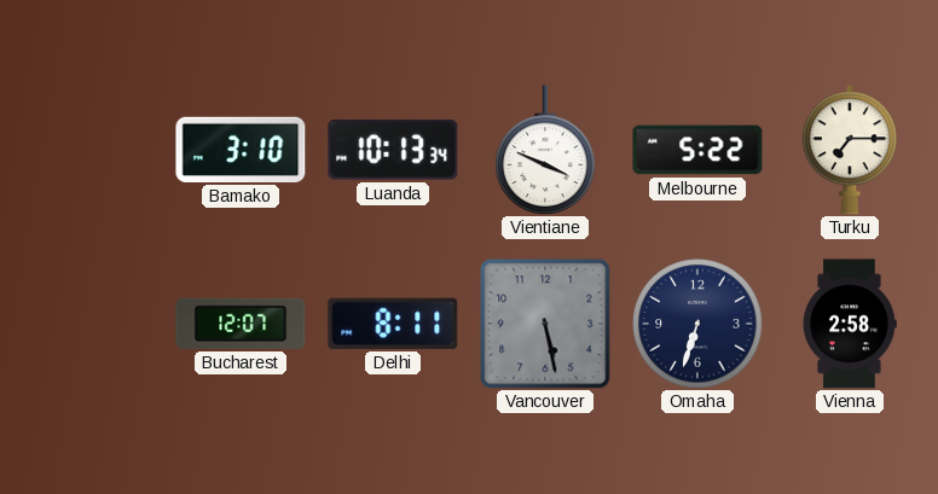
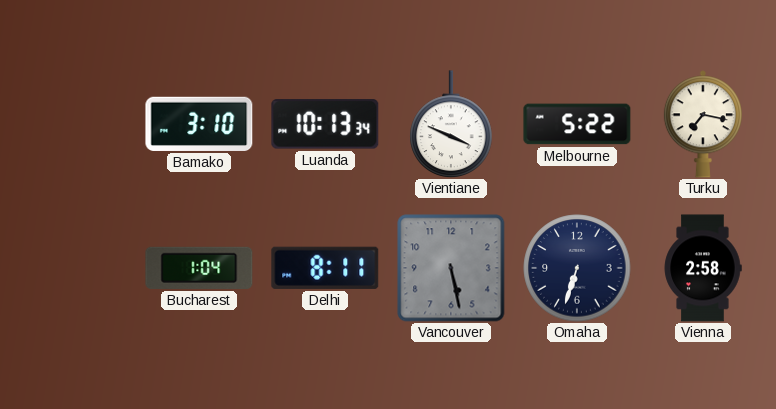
Turku: 7:15 -> 7:17 (703, 124)
Bucharest: 12:07 -> 1:04 (199, 268)
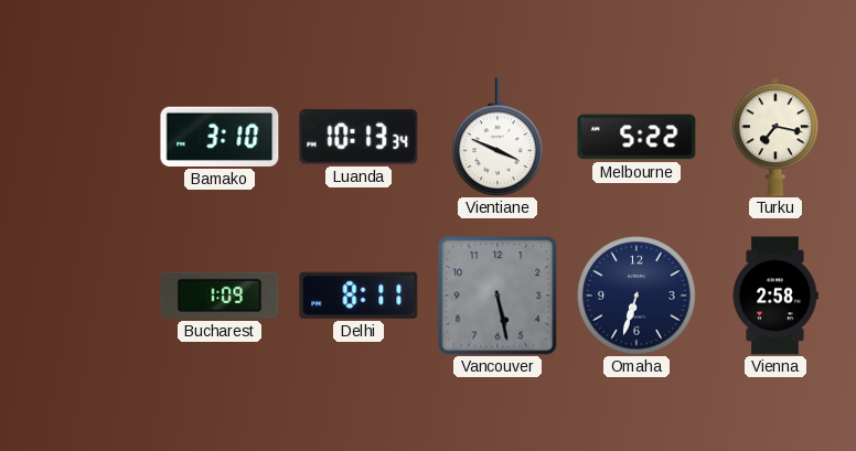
Bucharest: 1:04 -> 1:09 (220, 296)
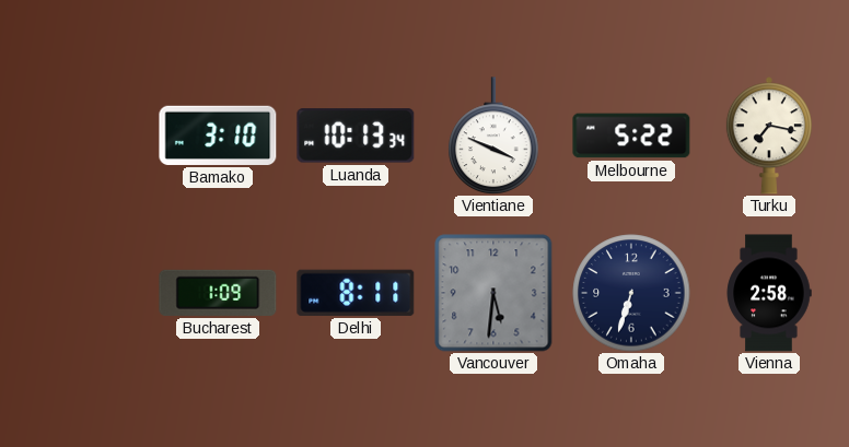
Vancouver: 5:28 -> 5:31 (493, 293)
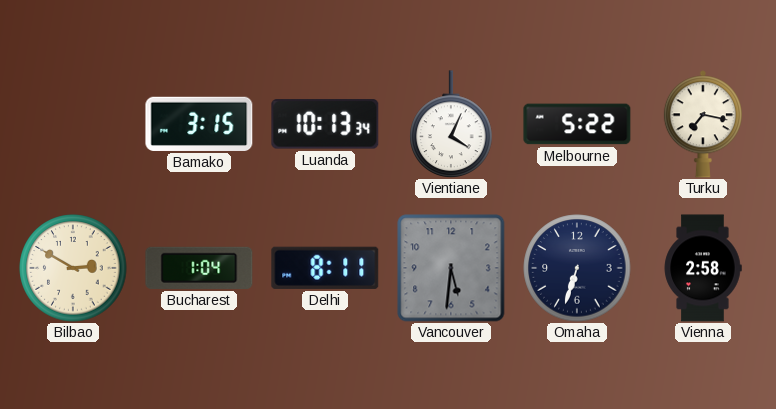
Bamako: 3:10 -> 3:15 (199, 124)
Vientiane: 3:49 -> 4:04 (451, 124)
Bilbao: none -> 2:50 (73, 268)
Bucharest: 1:09 -> 1:04 (199, 268)
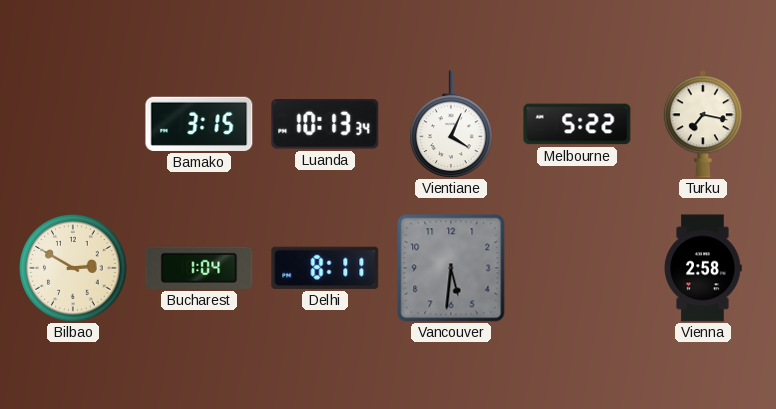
Omaha: 6:33 -> none (577, 268)
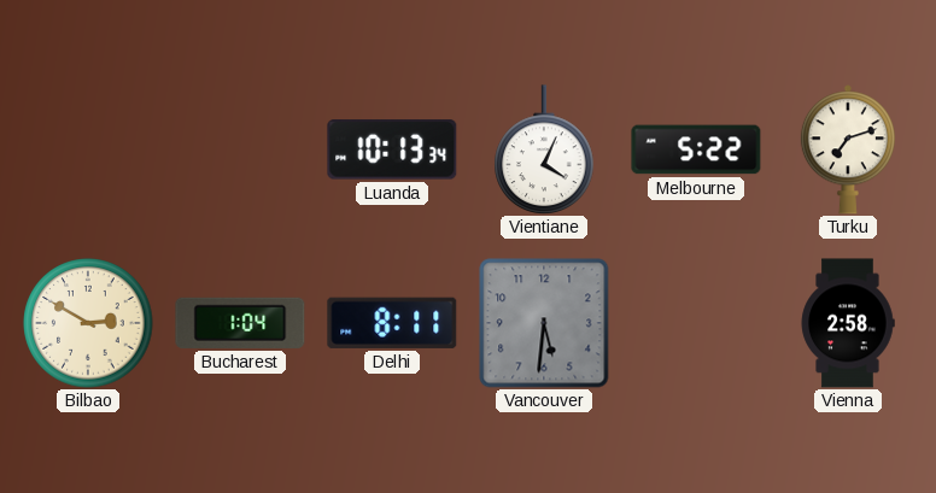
Bamako: 3:15 -> none (199, 124)
Turku: 7:17 -> 7:12 (848, 149)
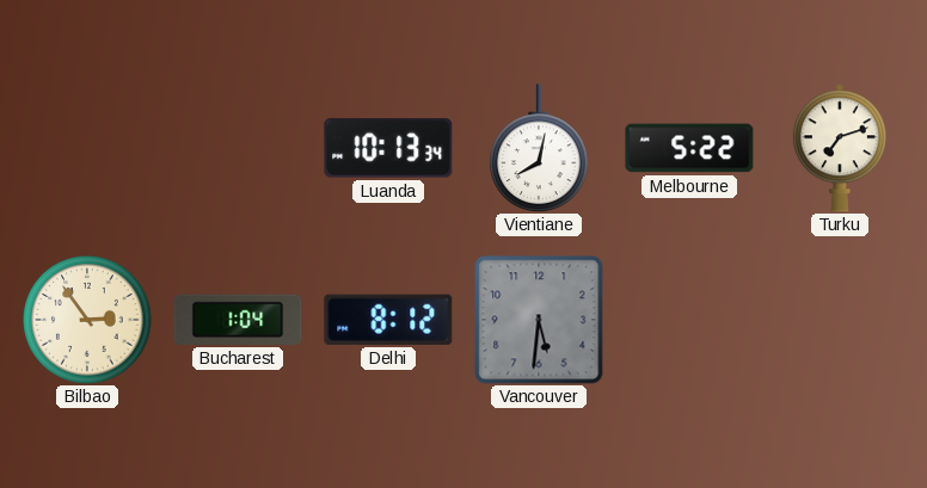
Vientiane: 4:04 -> 8:02 (539, 148)
Bilbao: 2:50 -> 2:54 (87, 320)
Delhi: 8:11 -> 8:12 (388, 320)
Vienna: 2:58 -> none (848, 323)
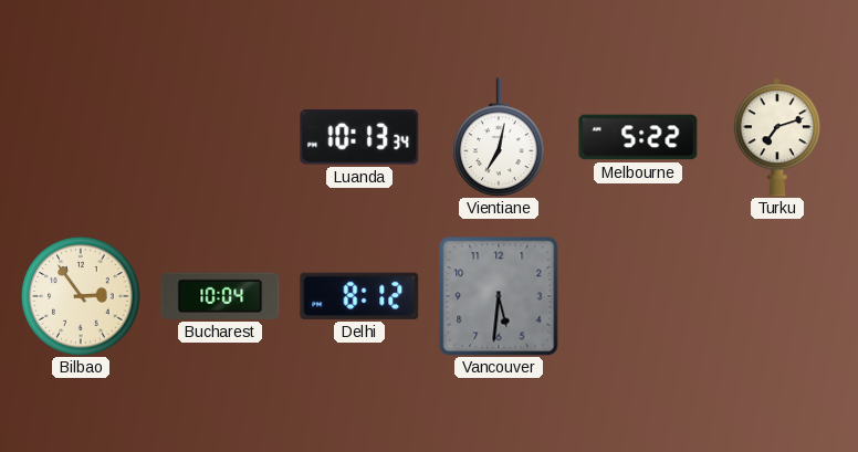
Vientiane: 8:02 -> 7:02 (499, 137)
Bucharest: 1:04 -> 10:04 (220, 296)
